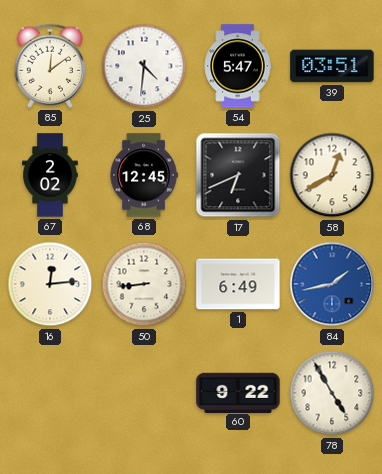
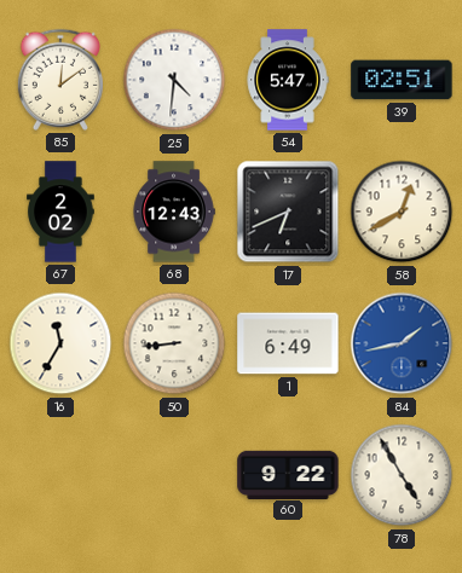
39: 03:51 -> 02:51 (402, 80)
68: 12:45 -> 12:43 (174, 212)
16: 12:14 -> 11:35 (60, 343)
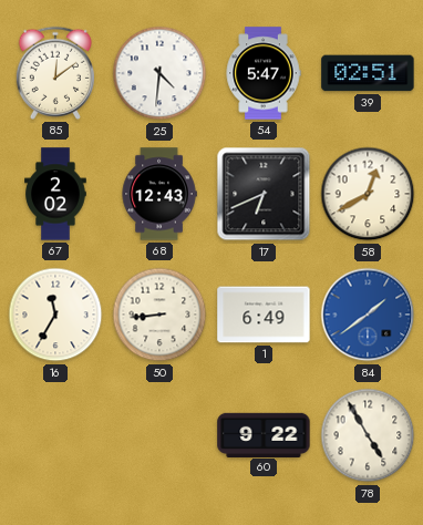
84: 1:43 -> 1:39 (368, 315)
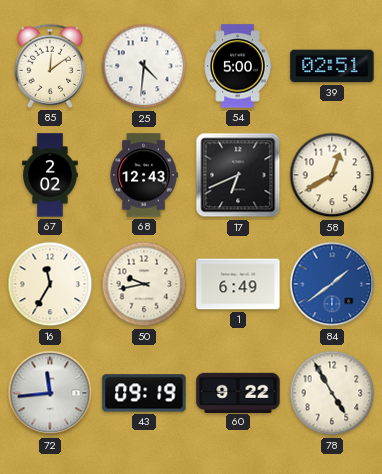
54: 5:47 -> 5:00 (238, 66)
50: 8:44 -> 9:43 (144, 284)
72: none -> 11:44 (50, 393)
43: none -> 09:19 (144, 393)
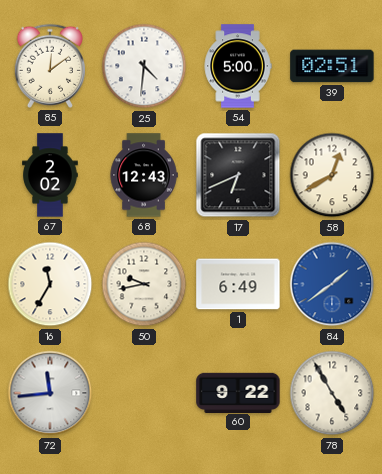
43: 09:19 -> none (144, 393)
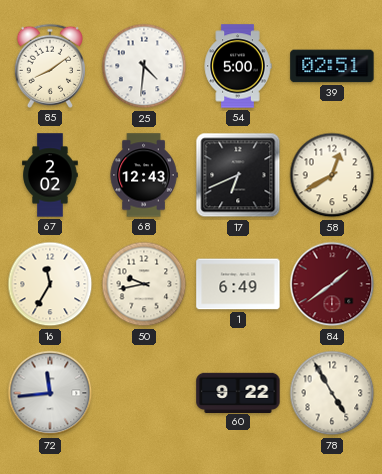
85: 12:09 -> 8:09 (49, 66)
84 dial: blue -> burgundy (332, 284)
